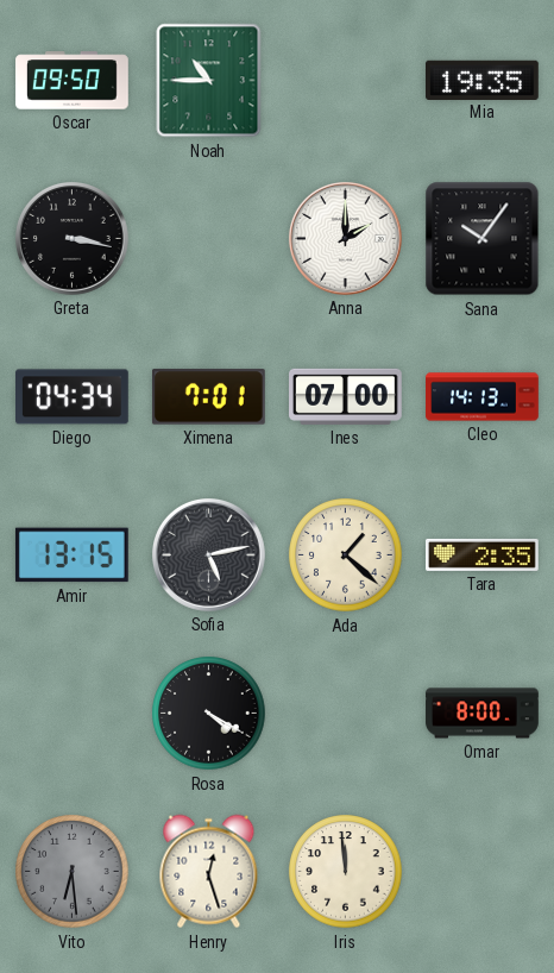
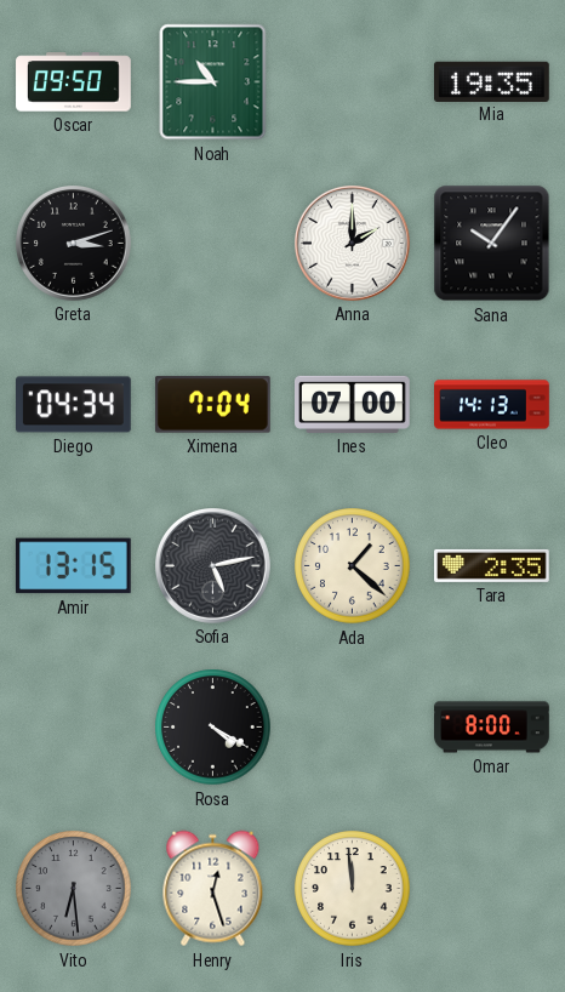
Greta: 3:17 -> 3:12 (74, 244)
Ximena: 7:01 -> 7:04 (212, 405)
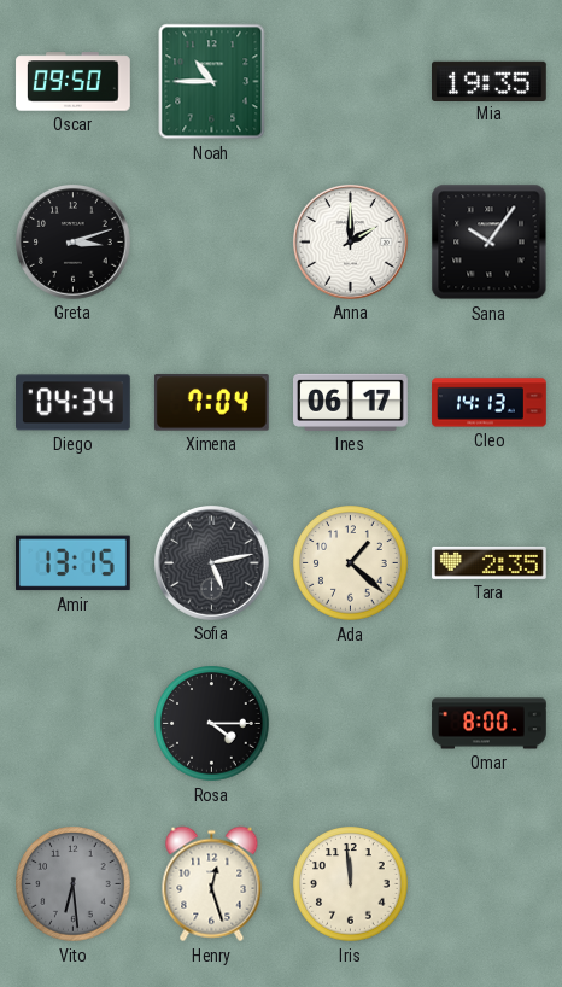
Ines: 07:00 -> 06:17 (351, 402)
Rosa: 4:20 -> 4:15 (212, 724)
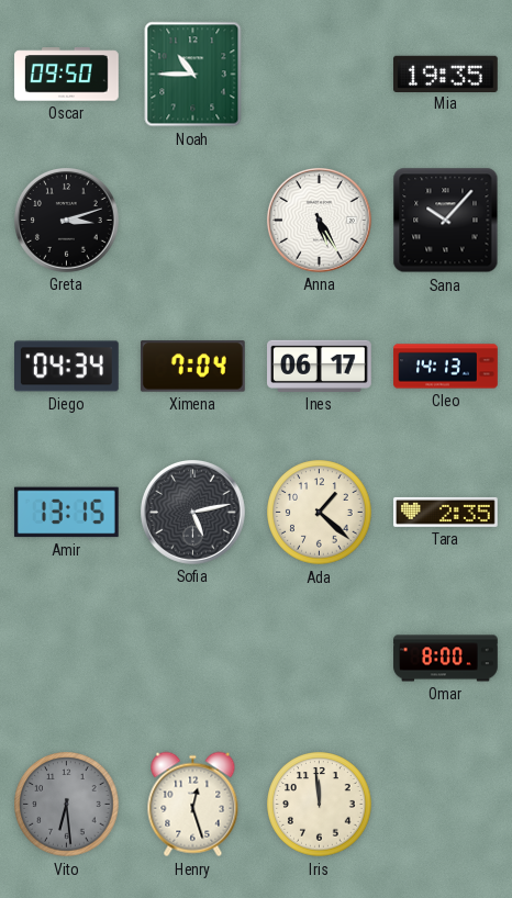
Anna: 2:00 -> 5:25 (320, 221)
Sana: 10:06 -> 10:07 (446, 221)
Rosa: 4:15 -> none (212, 724)
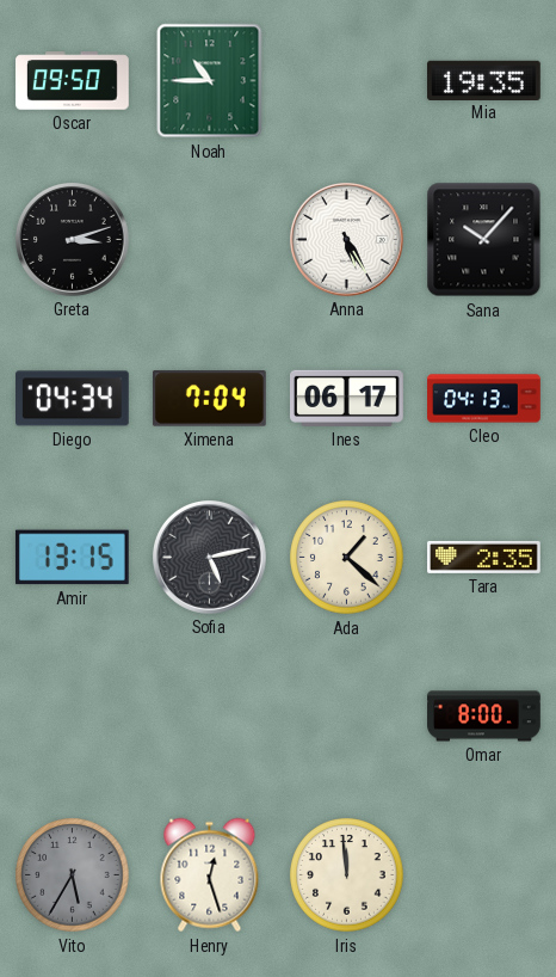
Cleo: 14:13 -> 04:13 (484, 399)
Vito: 6:29 -> 5:35 (73, 875)
